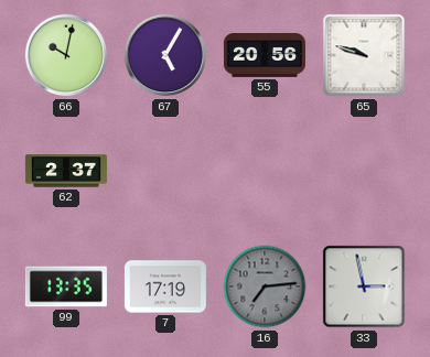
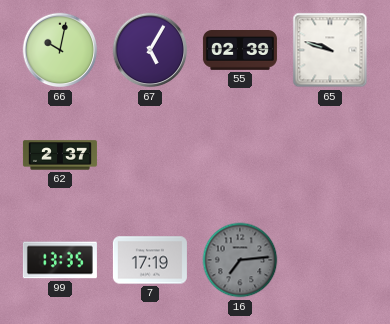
55: 20:56 -> 02:39 (240, 51)
33: 2:58 -> none (364, 286)
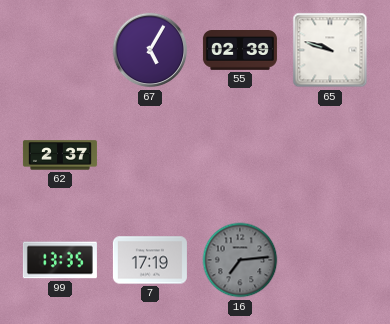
66: 10:02 -> none (60, 50)
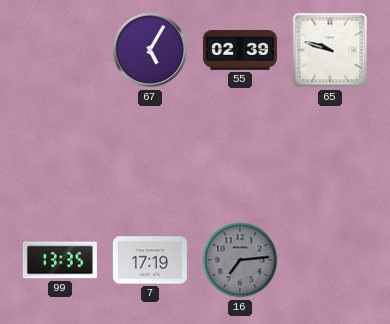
62: 2:37 -> none (60, 155)
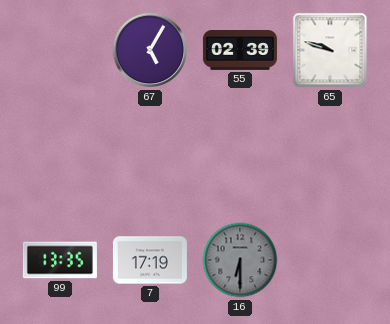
16: 7:14 -> 6:30 (240, 260)
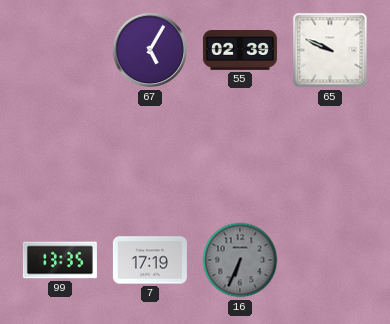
65: 9:48 -> 9:49 (330, 50)
16: 6:30 -> 6:34 (240, 260)
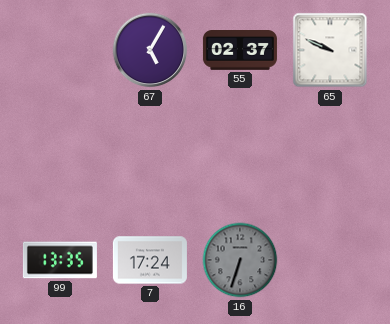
55: 02:39 -> 02:37 (240, 51)
7: 17:19 -> 17:24 (150, 260)
16: 6:34 -> 6:33 (240, 260)
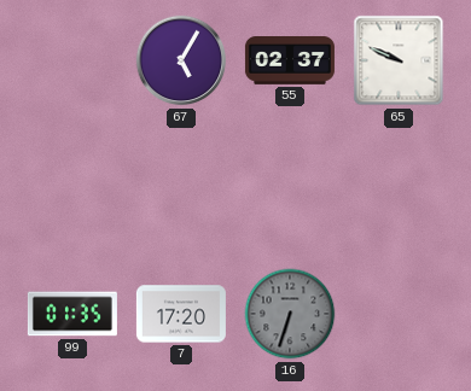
99: 13:35 -> 01:35 (72, 314)
7: 17:24 -> 17:20 (181, 314)
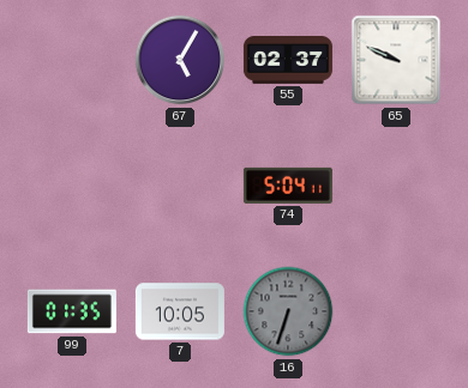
74: none -> 5:04 (288, 186)
7: 17:20 -> 10:05 (180, 311)
